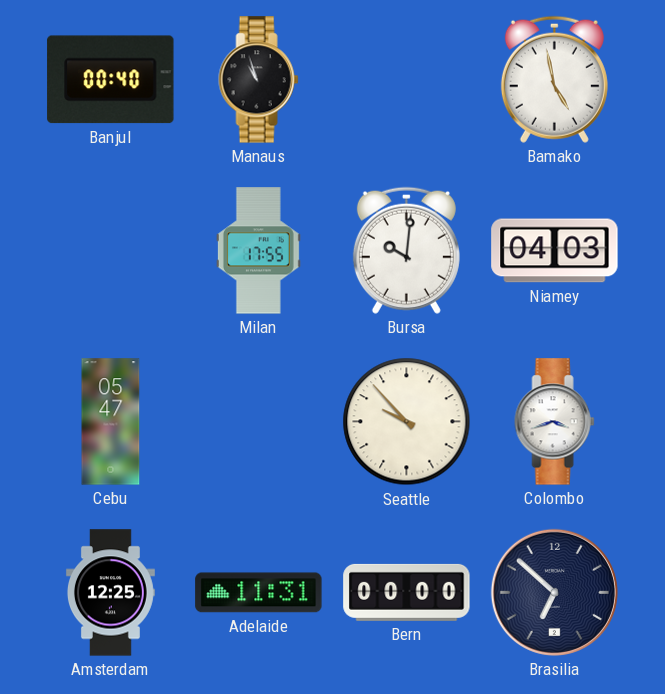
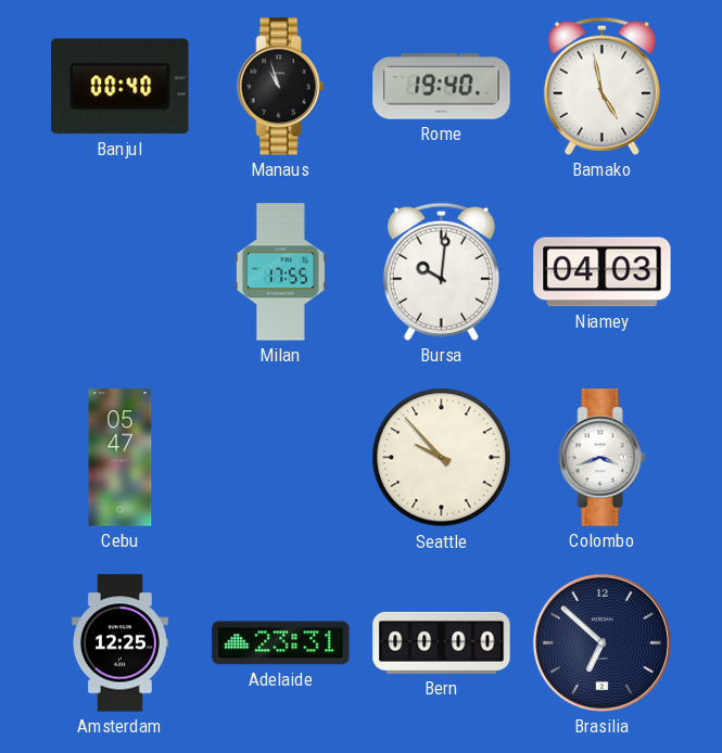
Rome: none -> 19:40 (442, 87)
Adelaide: 11:31 -> 23:31 (281, 643)
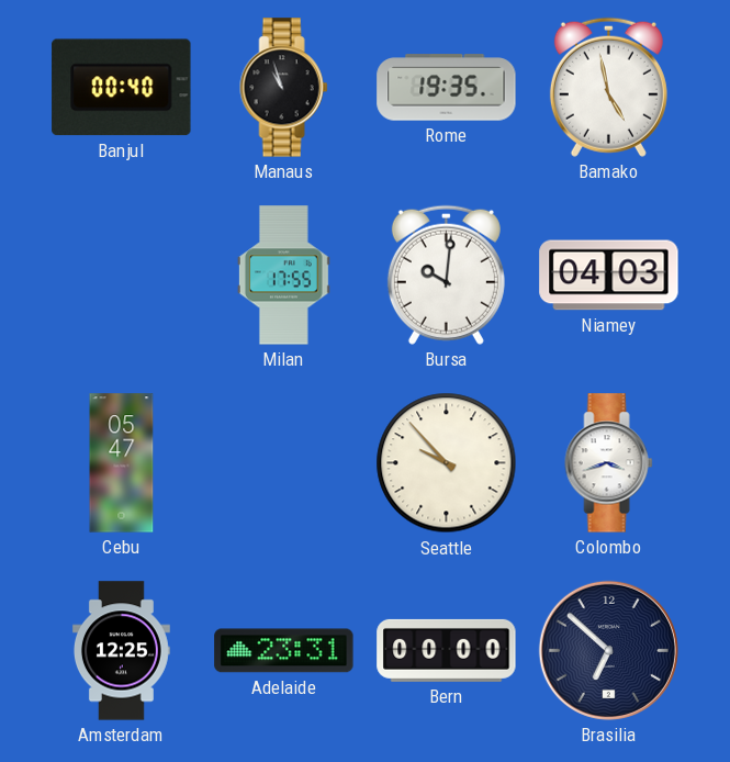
Rome: 19:40 -> 19:35 (447, 88)
